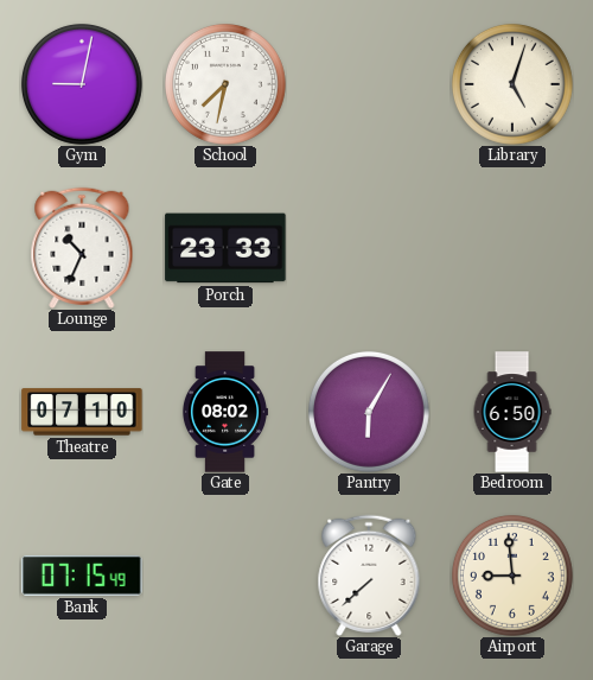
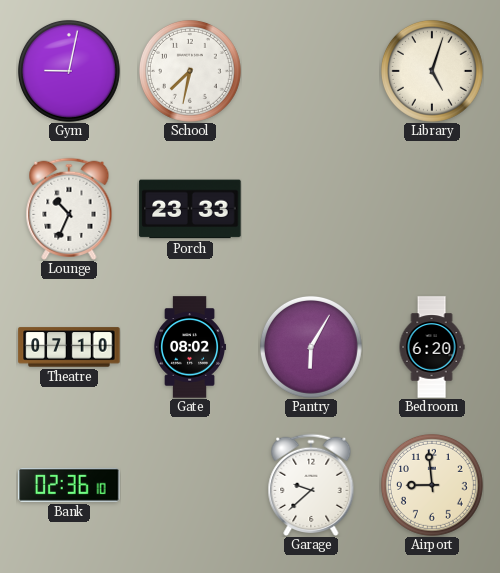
Bedroom: 6:50 -> 6:20 (432, 347)
Bank: 07:15 -> 02:36 (69, 485)
Garage: 7:38 -> 9:38 (311, 485)
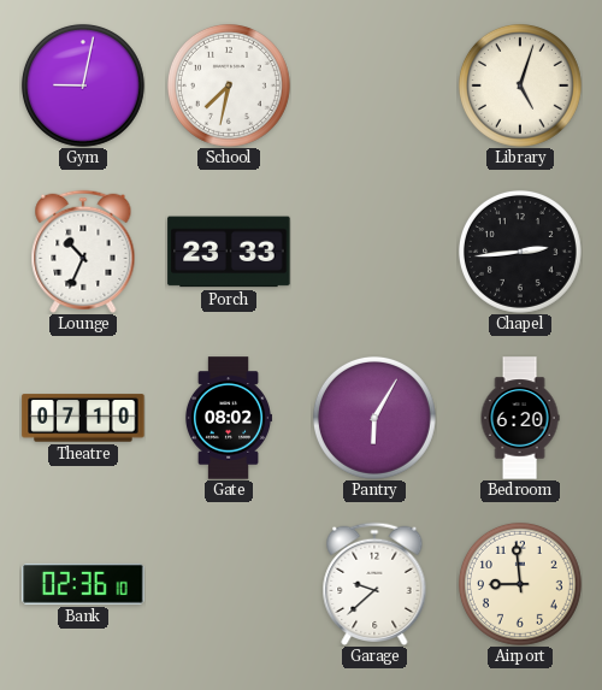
Chapel: none -> 2:44 (520, 252)
